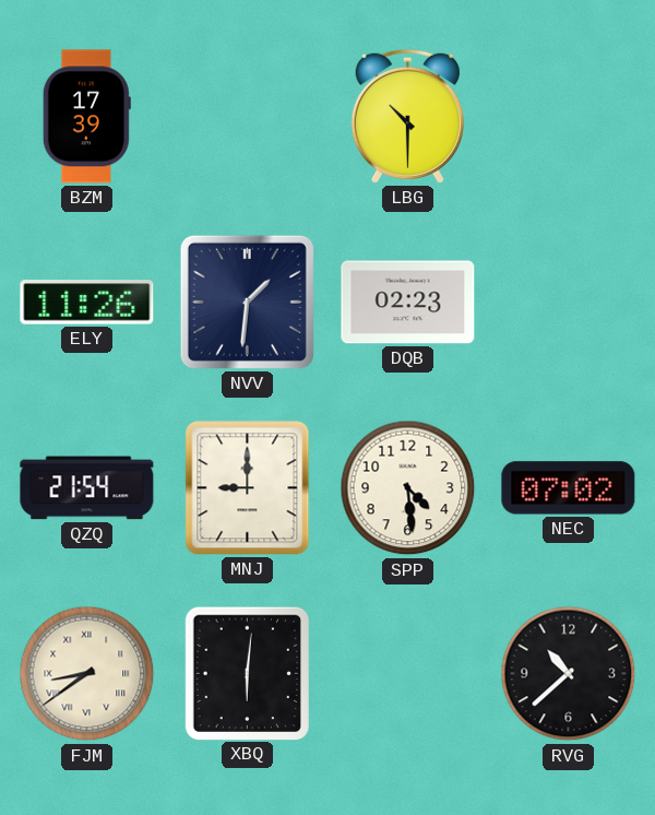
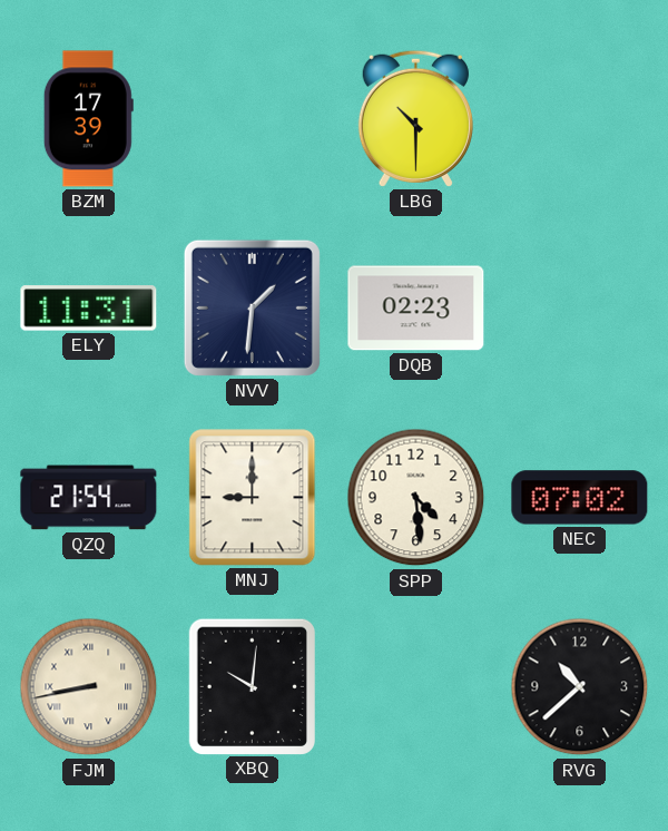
ELY: 11:26 -> 11:31 (89, 309)
FJM: 8:39 -> 8:43 (89, 687)
XBQ: 6:01 -> 10:01 (252, 686)
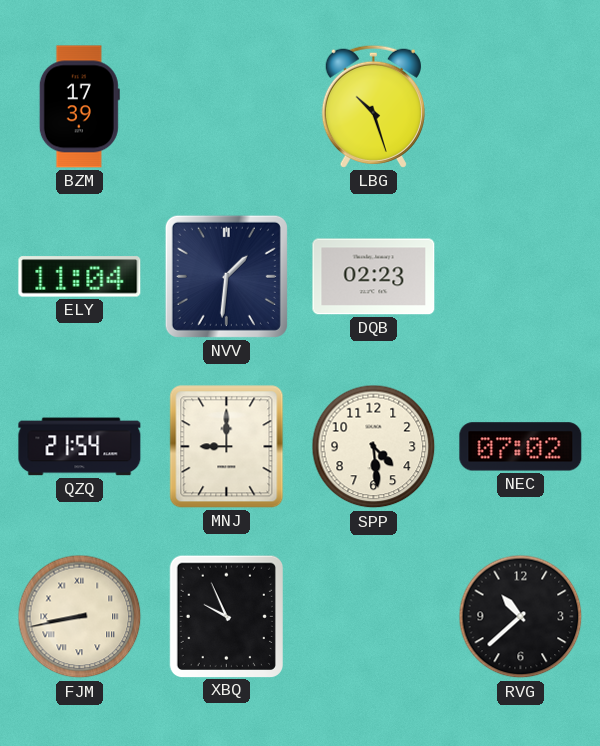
LBG: 10:30 -> 10:27 (373, 106)
ELY: 11:31 -> 11:04 (80, 277)
XBQ: 10:01 -> 9:56 (226, 616)
